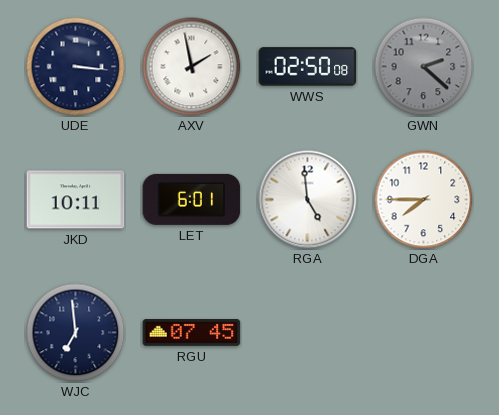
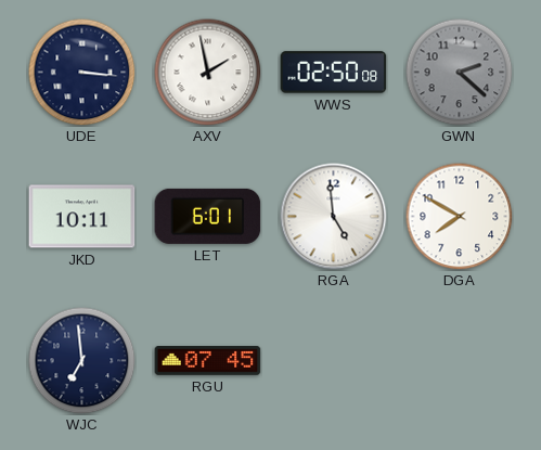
DGA: 7:45 -> 7:50 (460, 217)
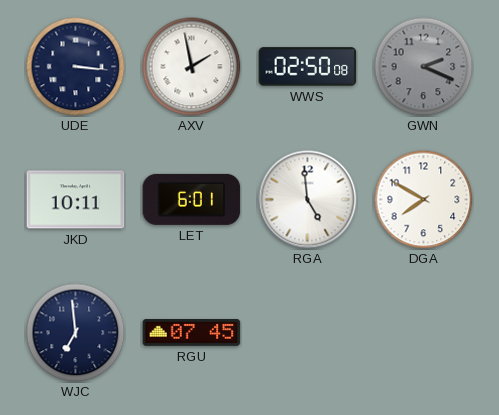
GWN: 2:22 -> 2:19 (424, 67)
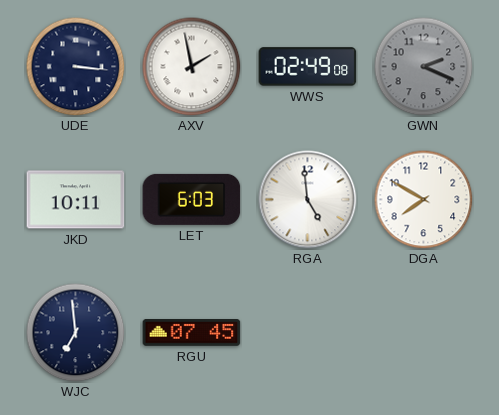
WWS: 02:50 -> 02:49 (308, 67)
LET: 6:01 -> 6:03 (192, 199)
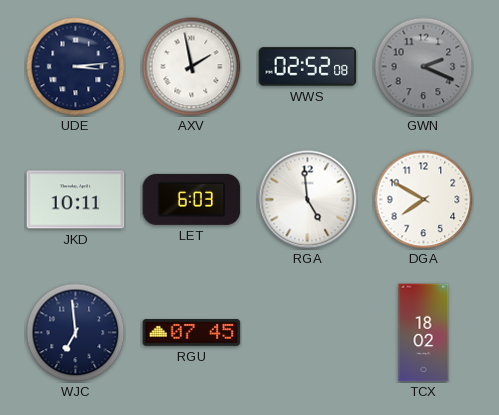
UDE: 3:16 -> 3:14 (76, 67)
WWS: 02:49 -> 02:52 (308, 67)
TCX: none -> 18:02 (424, 333)
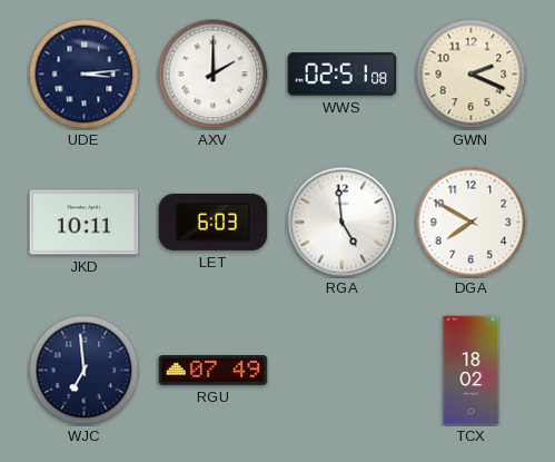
AXV: 1:58 -> 2:00 (214, 75)
WWS: 02:52 -> 02:51 (343, 75)
GWN dial: grey -> cream (472, 75)
RGU: 07:45 -> 07:49 (214, 371)
